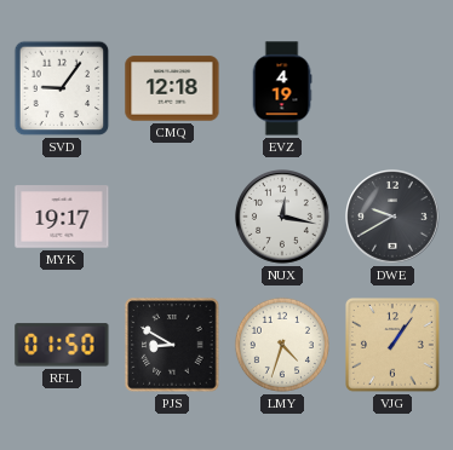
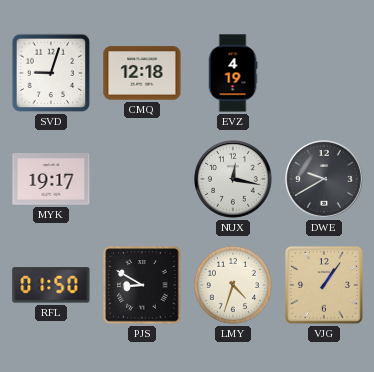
SVD: 9:06 -> 9:03 (51, 73)
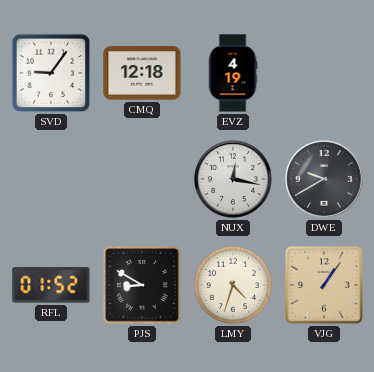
SVD: 9:03 -> 9:06 (51, 73)
MYK: 19:17 -> none (51, 179)
RFL: 01:50 -> 01:52 (51, 285)
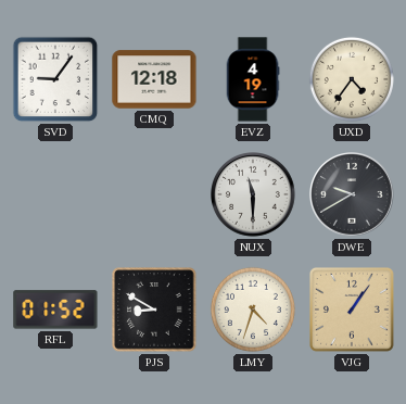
UXD: none -> 4:36 (352, 79)
NUX: 12:17 -> 11:30 (254, 195)
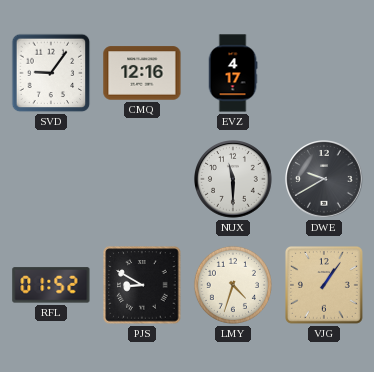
CMQ: 12:18 -> 12:16 (142, 73)
EVZ: 4:19 -> 4:17 (233, 73)
UXD: 4:36 -> none (352, 79)
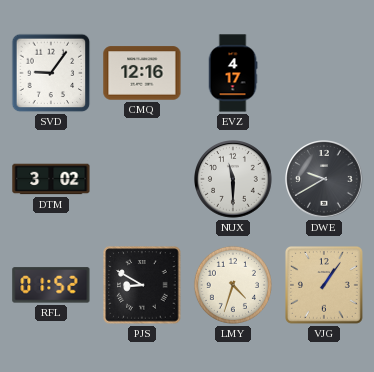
DTM: none -> 3:02 (51, 179)
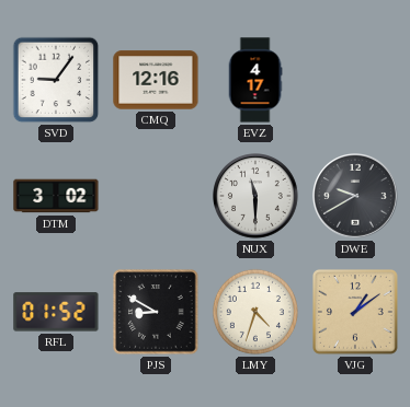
VJG: 1:06 -> 1:09 (356, 313)
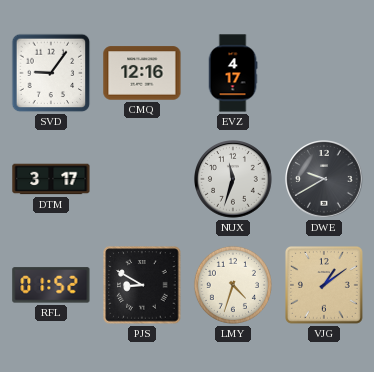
DTM: 3:02 -> 3:17 (51, 179)
NUX: 11:30 -> 11:33 (234, 180)
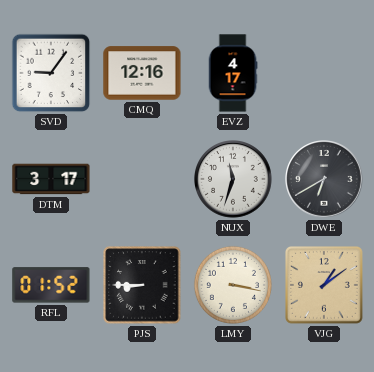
DWE: 9:40 -> 6:40 (325, 180)
PJS: 8:50 -> 8:45 (142, 285)
LMY: 4:33 -> 3:17 (233, 285)
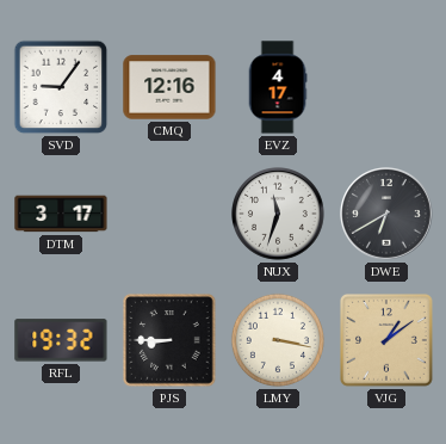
RFL: 01:52 -> 19:32 (61, 340)
